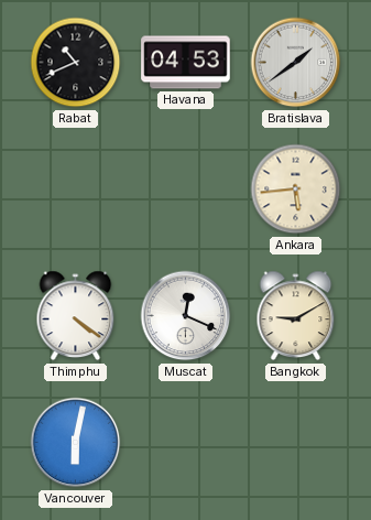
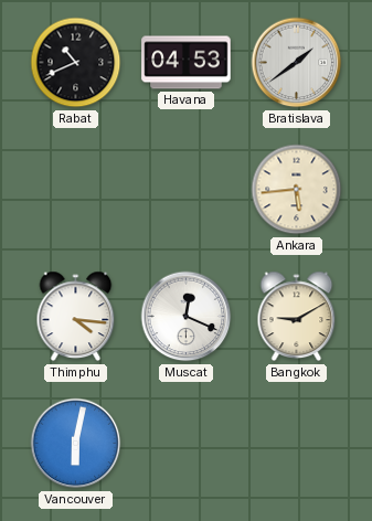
Thimphu: 4:21 -> 4:16 (76, 317)
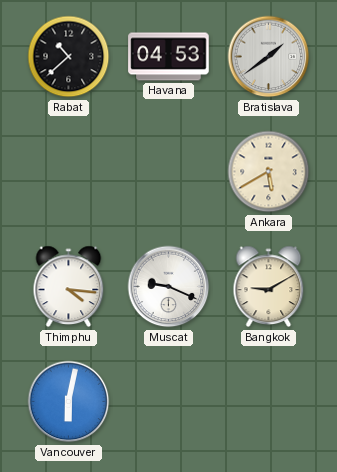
Rabat: 10:41 -> 10:38 (69, 57)
Ankara: 5:44 -> 5:40 (269, 172)
Muscat: 12:19 -> 9:19 (169, 287)
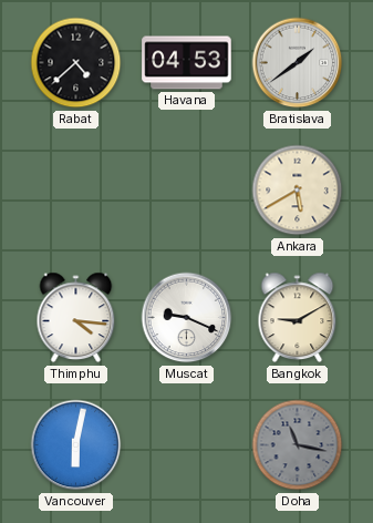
Rabat: 10:38 -> 4:38 (76, 63)
Doha: none -> 11:17 (298, 445)
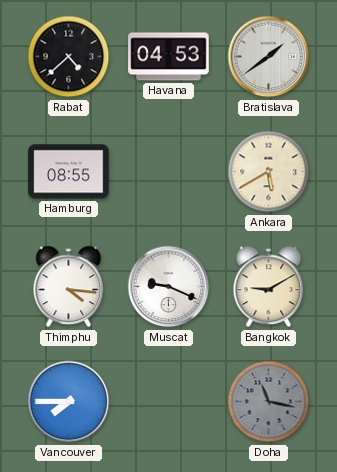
Hamburg: none -> 08:55 (69, 172)
Vancouver: 6:02 -> 7:45 (69, 402)
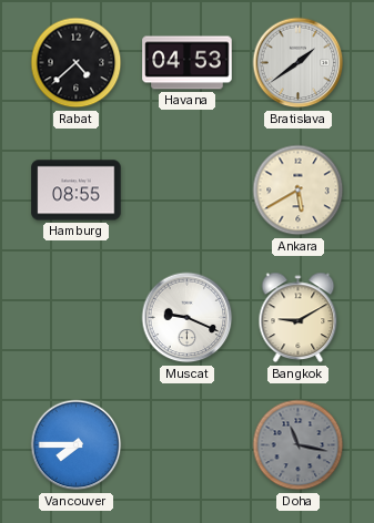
Thimphu: 4:16 -> none (69, 287)
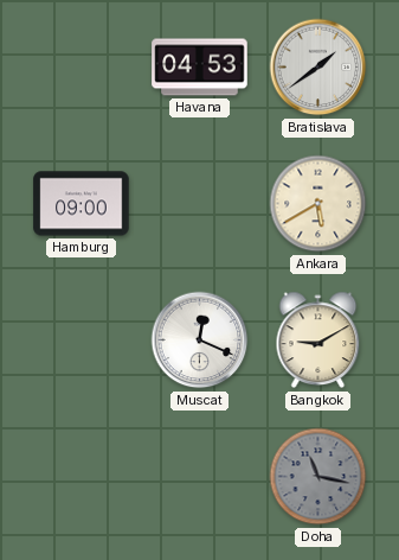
Rabat: 4:38 -> none (77, 63)
Hamburg: 08:55 -> 09:00 (82, 204)
Muscat: 9:19 -> 12:19 (200, 341)
Vancouver: 7:45 -> none (77, 445)
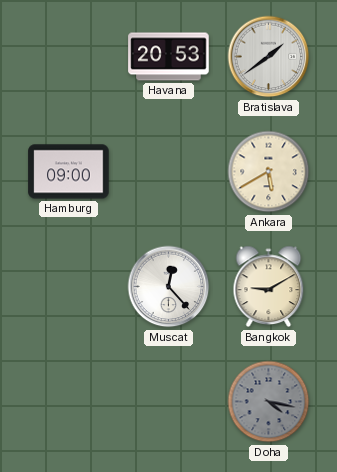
Havana: 04:53 -> 20:53 (169, 57)
Muscat: 12:19 -> 12:23 (169, 287)
Doha: 11:17 -> 4:17 (269, 402)
